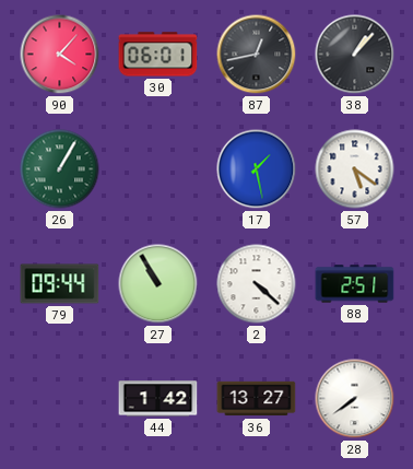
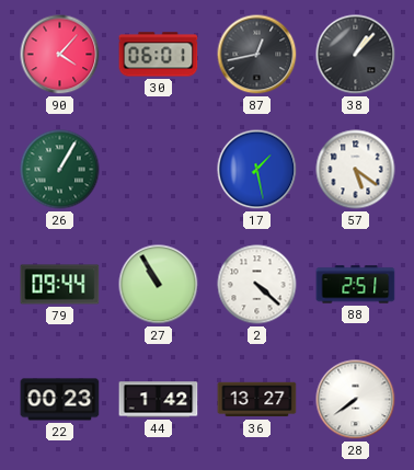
22: none -> 00:23 (60, 400)
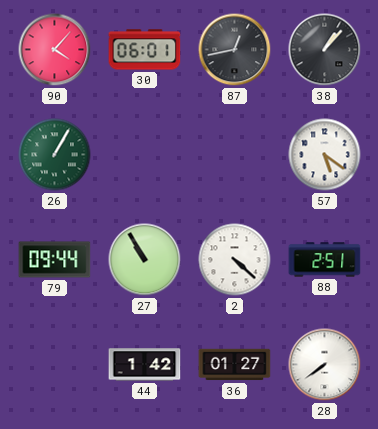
17: 1:28 -> none (257, 170)
22: 00:23 -> none (60, 400)
36: 13:27 -> 01:27 (235, 365)
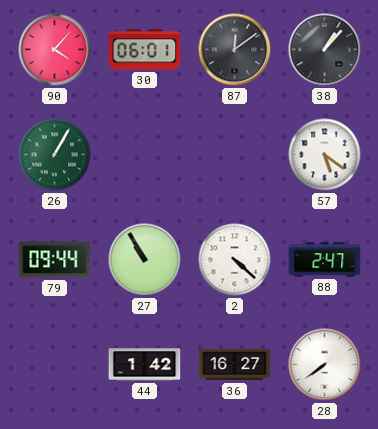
87: 12:43 -> 12:09 (235, 50)
88: 2:51 -> 2:47 (325, 260)
36: 01:27 -> 16:27 (235, 365)
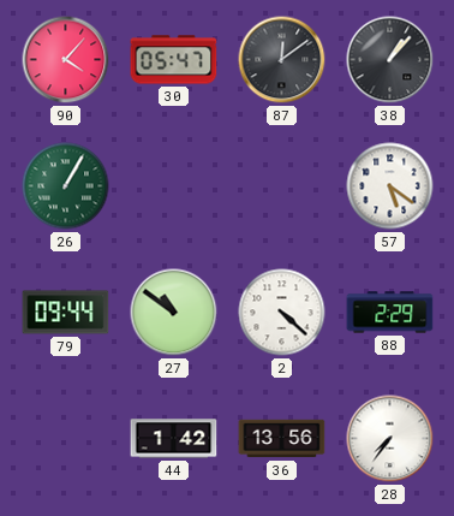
30: 06:01 -> 05:47 (174, 60)
27: 10:55 -> 10:51 (174, 313)
88: 2:47 -> 2:29 (390, 313)
36: 16:27 -> 13:56 (282, 439)
28: 7:39 -> 7:36 (390, 439)
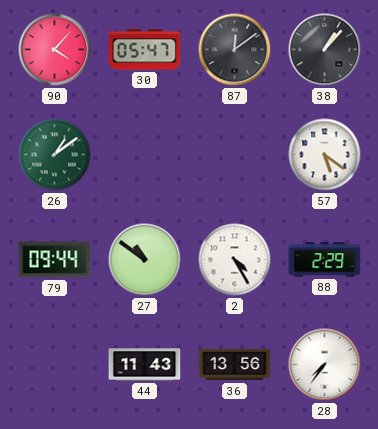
26: 1:05 -> 1:09 (55, 155)
2: 4:22 -> 4:25 (235, 260)
44: 1:42 -> 11:43 (145, 365)
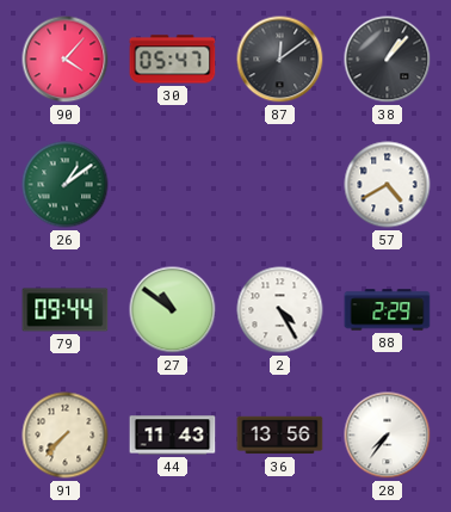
57: 5:21 -> 4:40 (388, 185)
91: none -> 7:37 (66, 436)
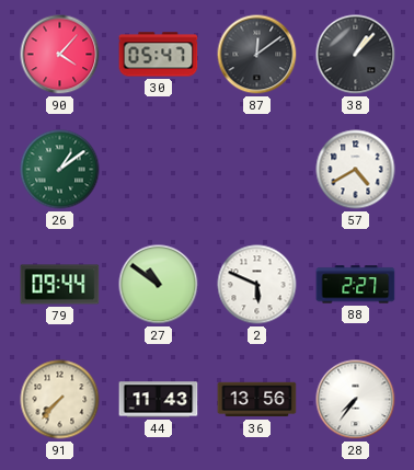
2: 4:25 -> 5:49 (257, 285)
88: 2:29 -> 2:27 (356, 285)
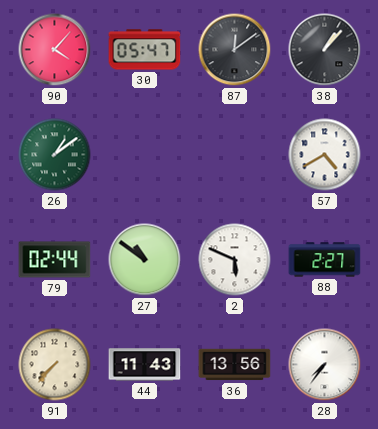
79: 09:44 -> 02:44 (55, 260)
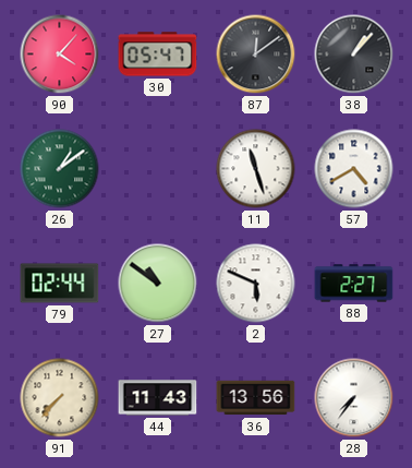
11: none -> 11:27 (256, 169)
